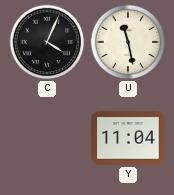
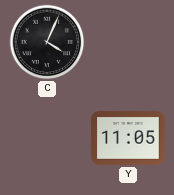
U: 11:28 -> none (128, 42)
Y: 11:04 -> 11:05 (128, 138)
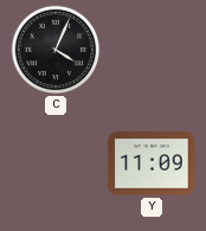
Y: 11:05 -> 11:09 (152, 163)
